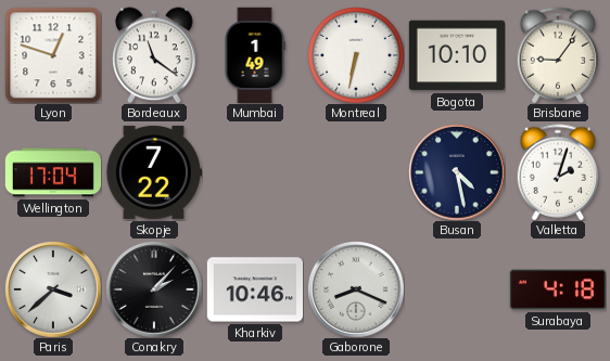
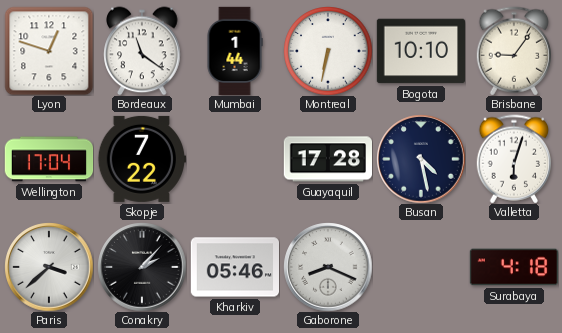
Mumbai: 1:49 -> 1:44 (235, 51)
Guayaquil: none -> 17:28 (327, 159)
Valletta: 2:03 -> 6:03 (513, 159)
Kharkiv: 10:46 -> 05:46 (234, 267)
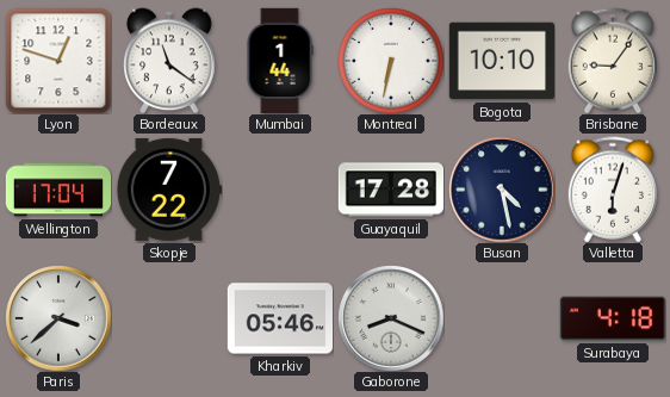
Conakry: 2:07 -> none (142, 267)
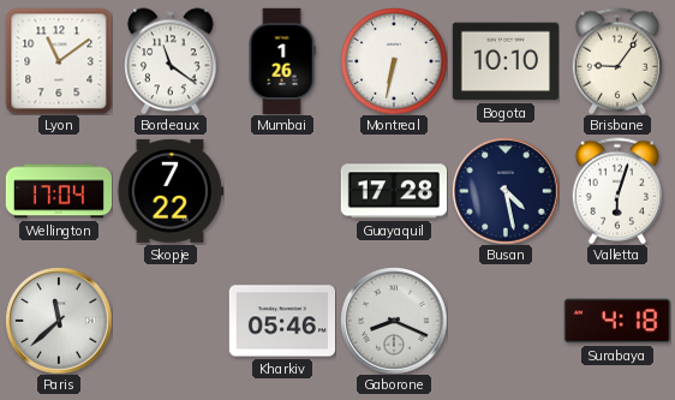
Lyon: 12:48 -> 11:09 (59, 61)
Mumbai: 1:44 -> 1:26 (282, 61)
Paris: 3:38 -> 11:38 (59, 321)
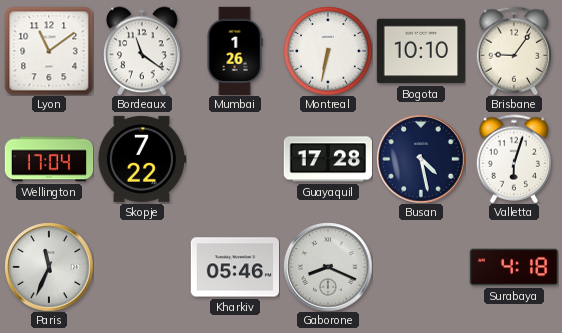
Paris: 11:38 -> 11:34 (49, 267)
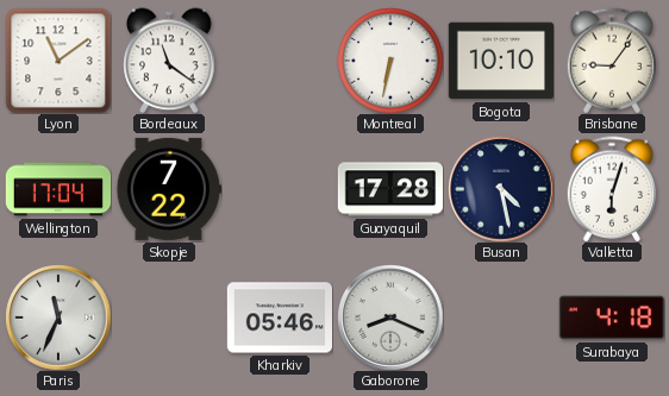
Mumbai: 1:26 -> none (235, 51)
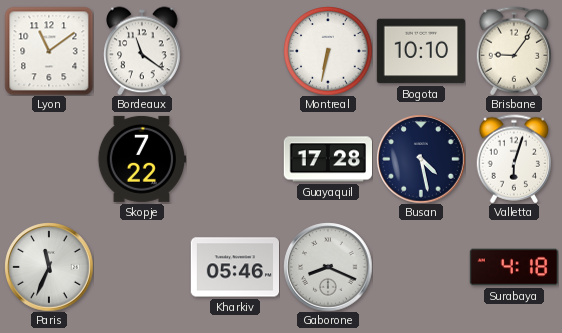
Wellington: 17:04 -> none (58, 189)
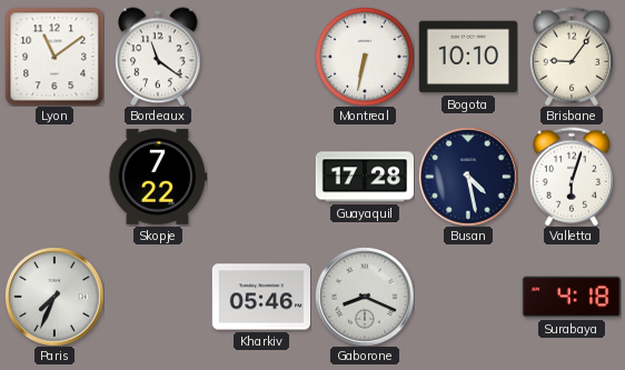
Paris: 11:34 -> 7:34 (54, 297)
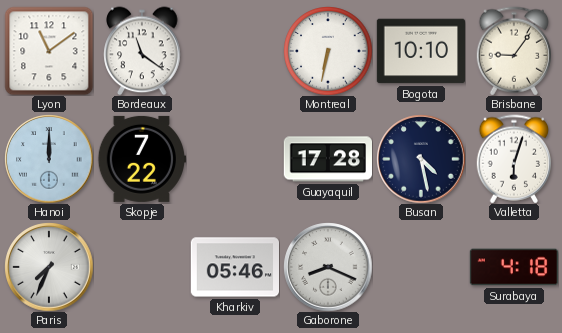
Hanoi: none -> 12:00 (49, 159)
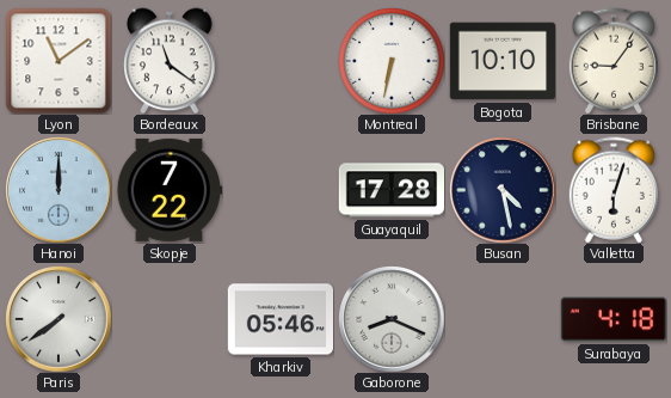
Paris: 7:34 -> 7:39 (59, 319)
